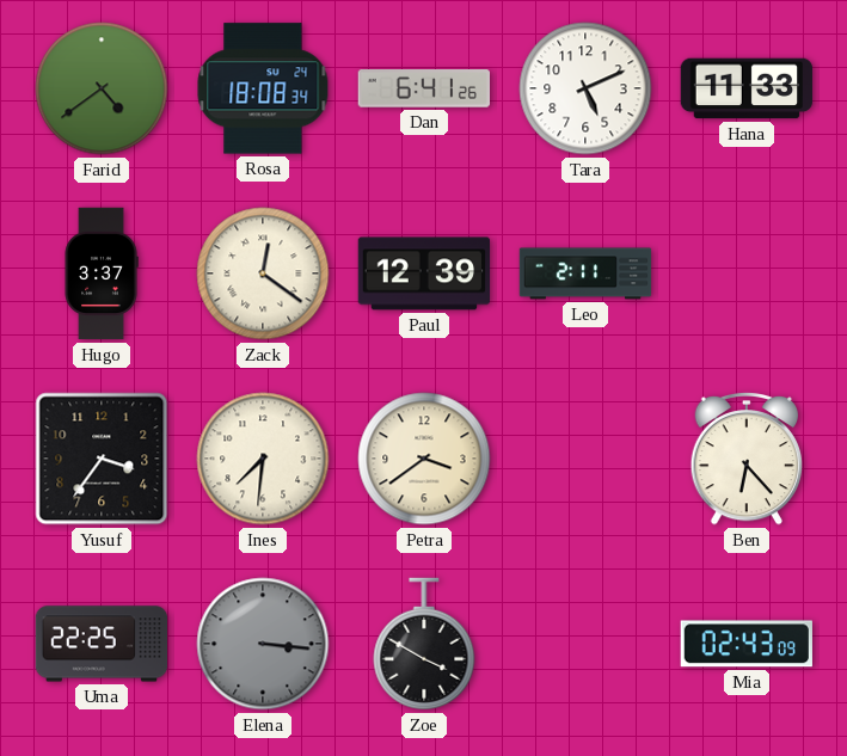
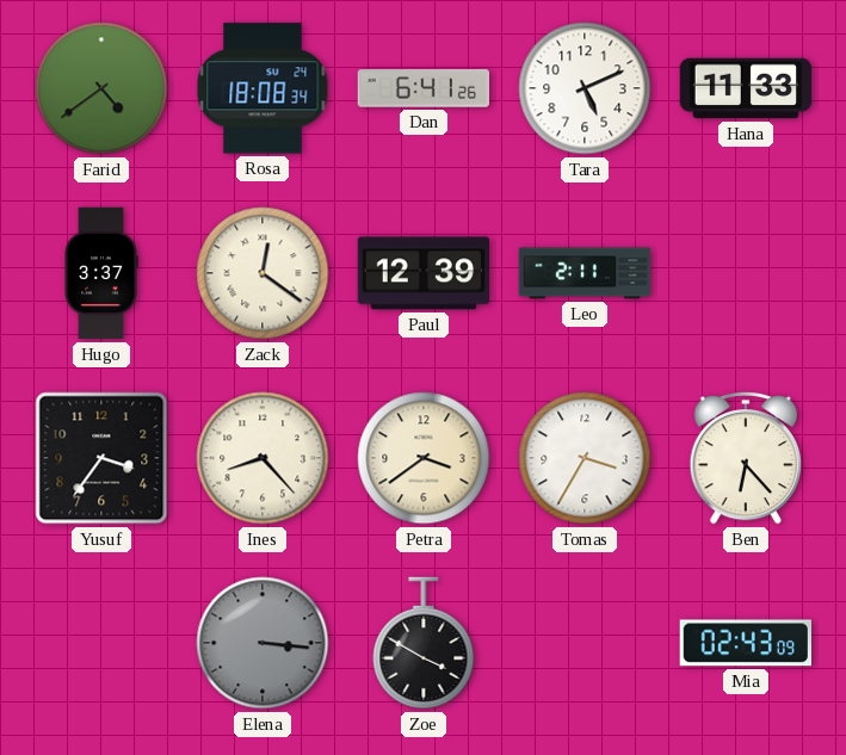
Ines: 7:31 -> 8:23 (263, 458)
Tomas: none -> 3:35 (585, 458)
Uma: 22:25 -> none (102, 644)
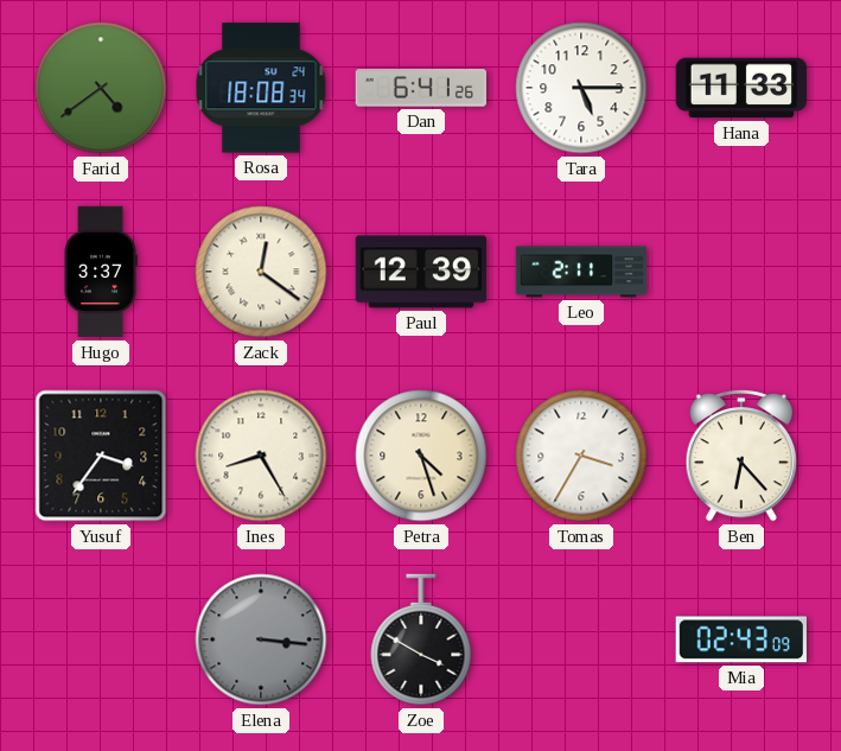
Tara: 5:11 -> 5:15 (581, 88)
Ines: 8:23 -> 8:25 (261, 456)
Petra: 3:39 -> 4:27 (421, 456)
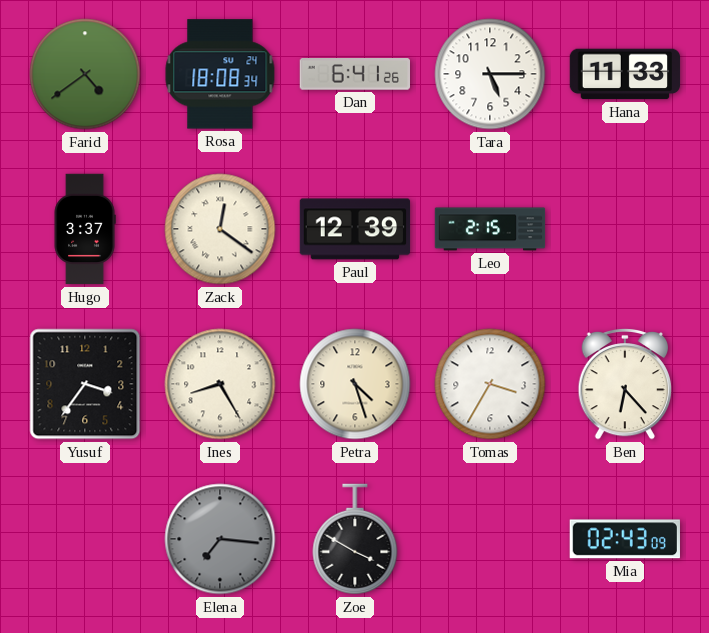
Leo: 2:11 -> 2:15 (490, 229)
Elena: 3:16 -> 7:16 (220, 539)
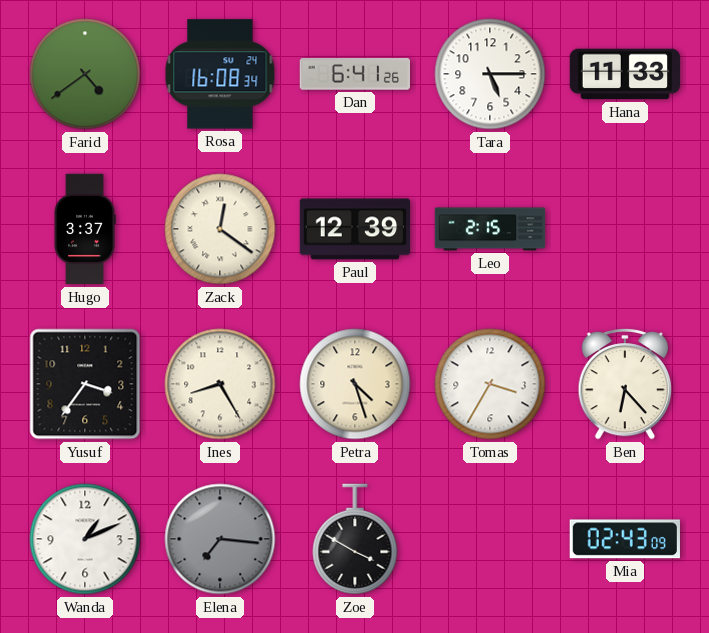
Rosa: 18:08 -> 16:08 (220, 74)
Wanda: none -> 1:11 (85, 539)
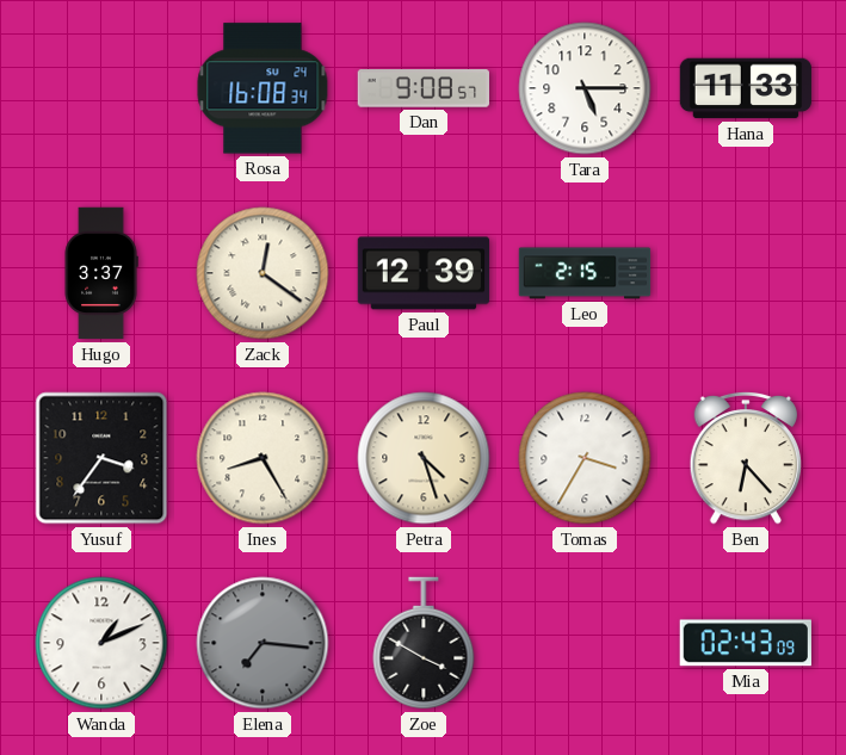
Farid: 4:39 -> none (85, 74)
Dan: 6:41 -> 9:08 (422, 89)
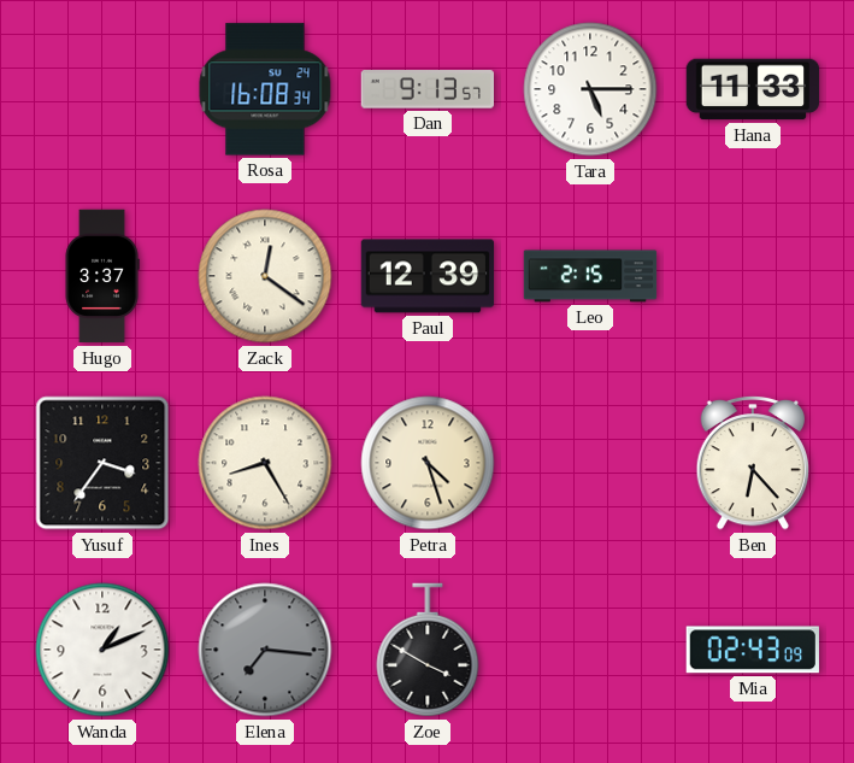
Dan: 9:08 -> 9:13 (426, 90)
Tomas: 3:35 -> none (585, 458)
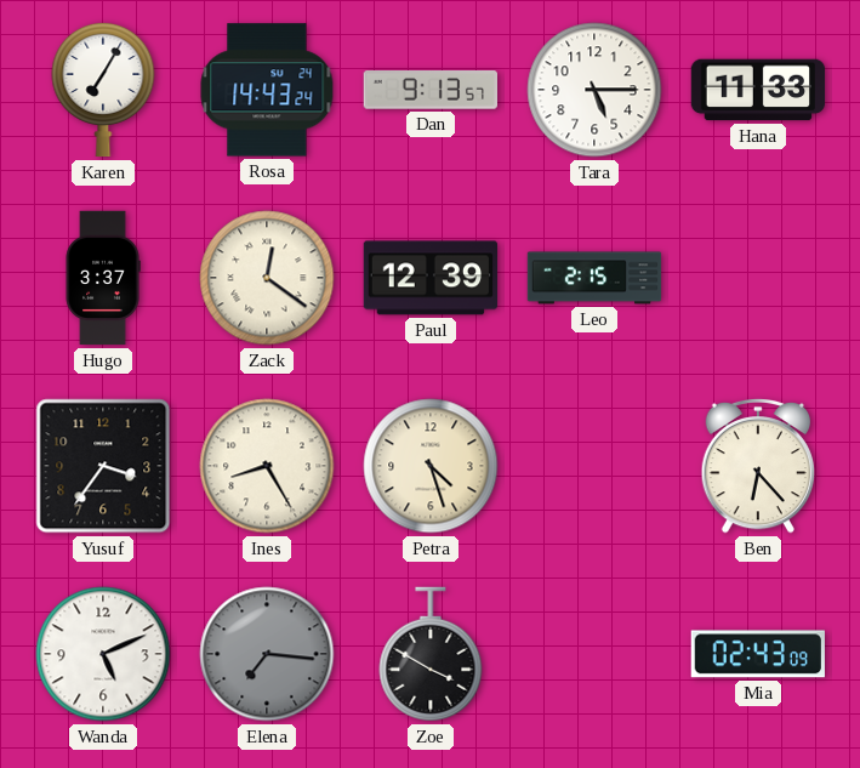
Karen: none -> 7:05 (103, 90)
Rosa: 16:08 -> 14:43 (267, 90)
Wanda: 1:11 -> 5:11 (103, 654)
